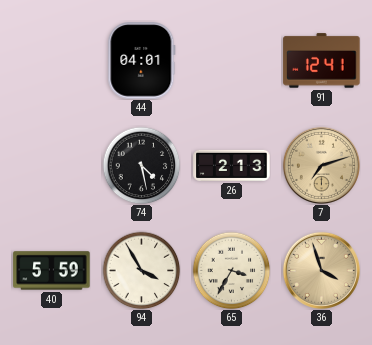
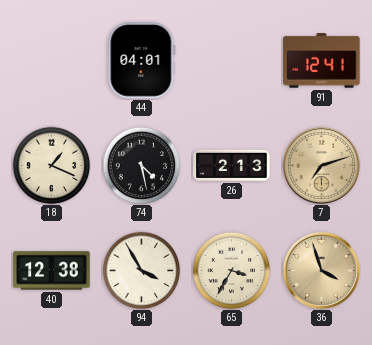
18: none -> 1:19 (51, 165)
40: 5:59 -> 12:38 (52, 271)
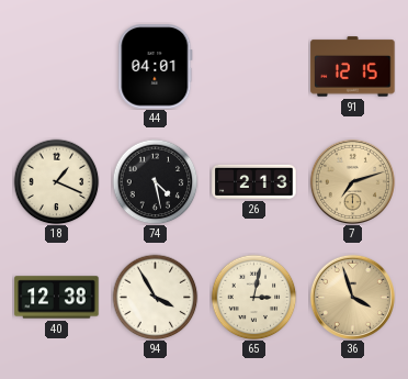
91: 12:41 -> 12:15 (353, 67)
65: 3:35 -> 3:02 (253, 297)
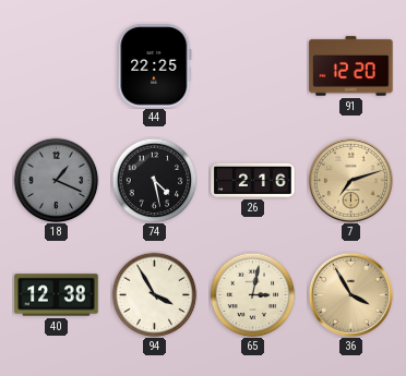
44: 04:01 -> 22:25 (155, 66)
91: 12:15 -> 12:20 (351, 66)
18 dial: cream -> grey (56, 180)
26: 2:13 -> 2:16 (253, 180)
36: 3:57 -> 3:55 (350, 294)
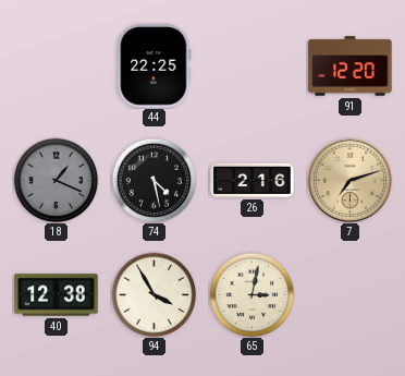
36: 3:55 -> none (350, 294)
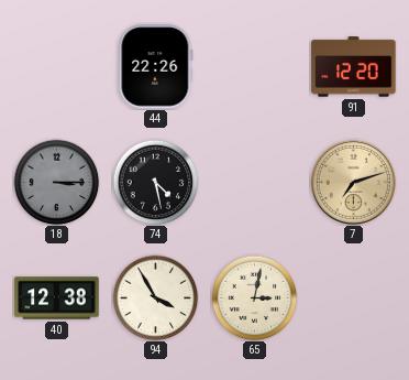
44: 22:25 -> 22:26 (156, 67)
18: 1:19 -> 3:15 (56, 182)
26: 2:16 -> none (253, 180)
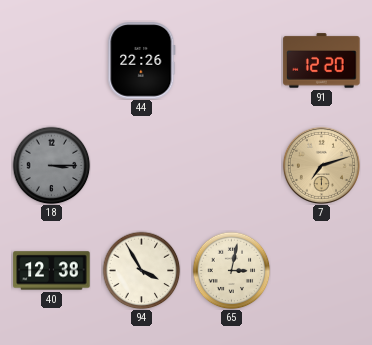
74: 4:28 -> none (155, 182)
